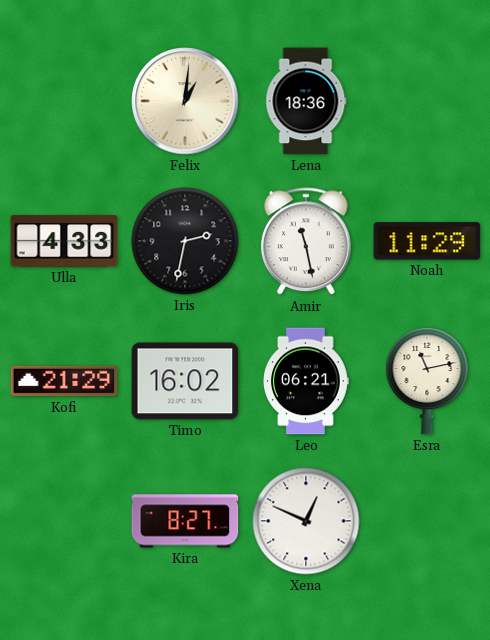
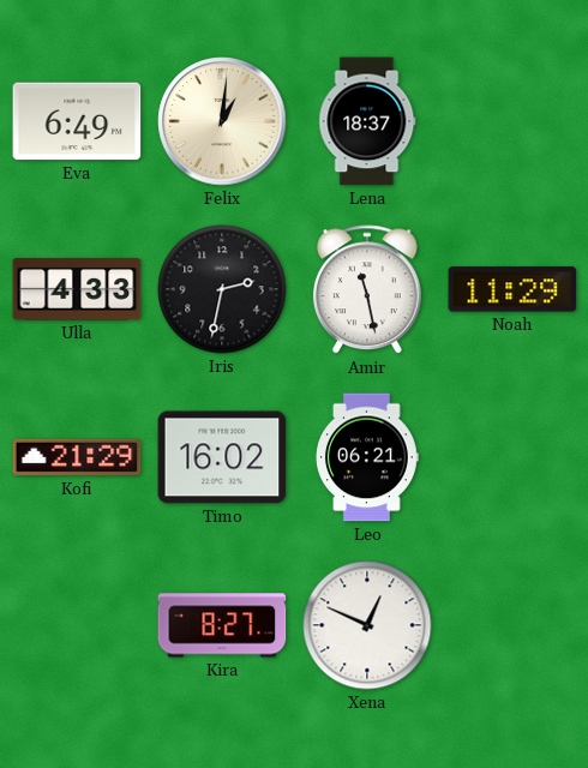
Eva: none -> 6:49 (77, 121)
Lena: 18:36 -> 18:37 (367, 121)
Esra: 11:13 -> none (427, 382)
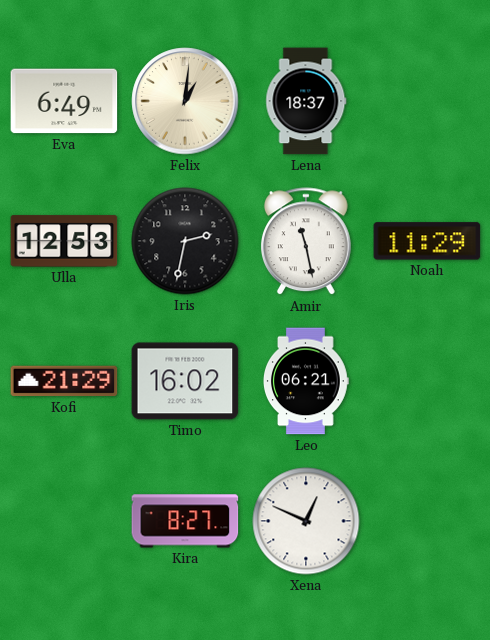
Ulla: 4:33 -> 12:53 (64, 241)
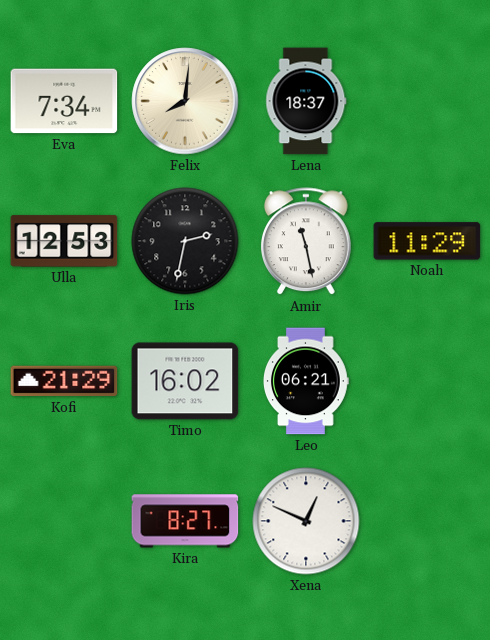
Eva: 6:49 -> 7:34 (64, 101)
Felix: 1:01 -> 8:01 (185, 101)
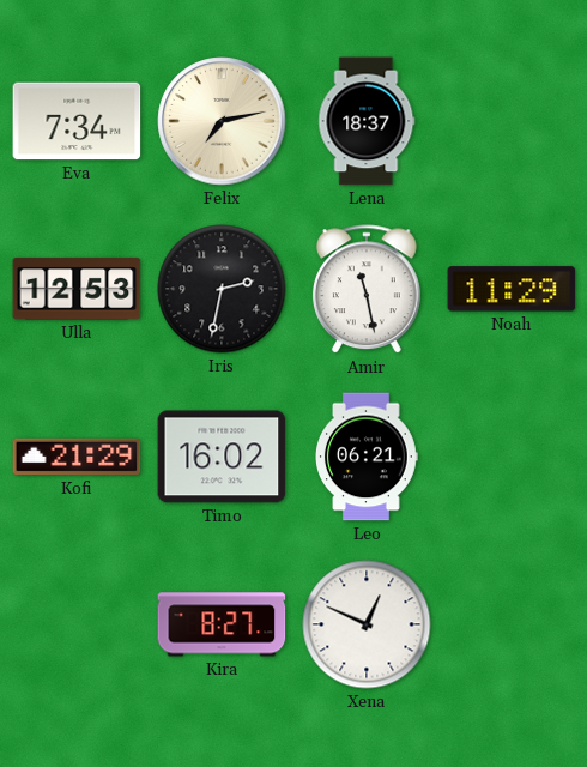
Felix: 8:01 -> 7:13 (222, 121)
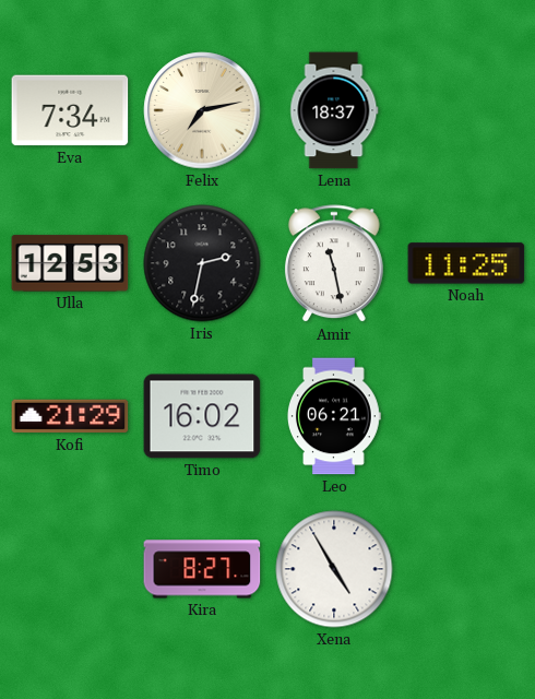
Noah: 11:29 -> 11:25 (466, 263)
Xena: 12:49 -> 4:55 (334, 569)
